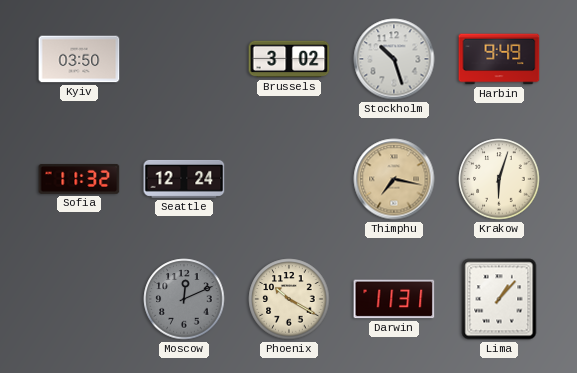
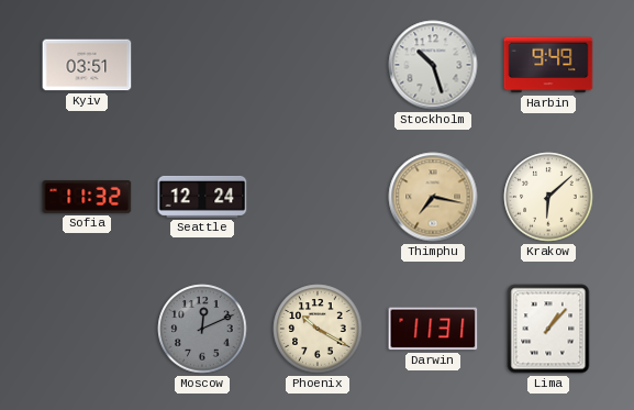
Kyiv: 03:50 -> 03:51 (87, 65)
Brussels: 3:02 -> none (289, 59)
Krakow: 6:03 -> 6:08 (548, 197)
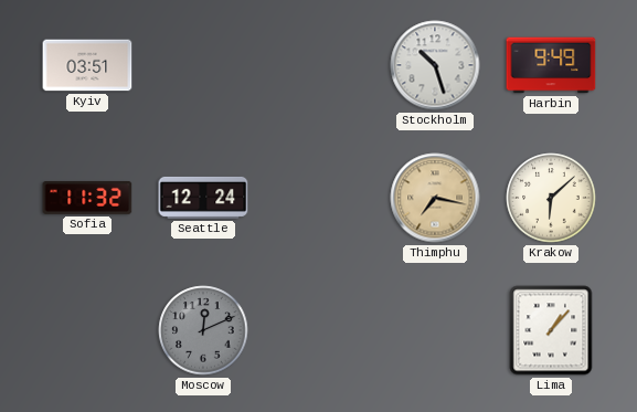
Phoenix: 10:20 -> none (318, 329)
Darwin: 11:31 -> none (433, 329)
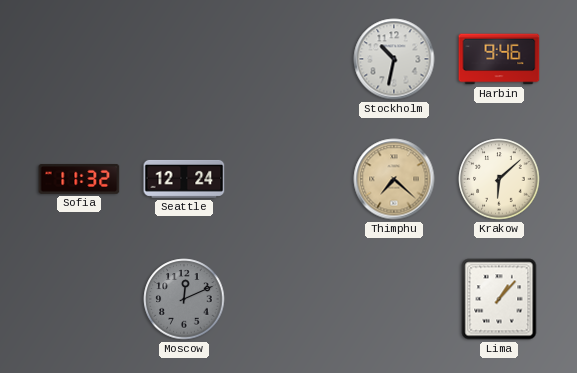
Kyiv: 03:51 -> none (87, 65)
Stockholm: 10:27 -> 10:32 (394, 59)
Harbin: 9:49 -> 9:46 (499, 59)
Thimphu: 7:17 -> 7:22 (394, 179)
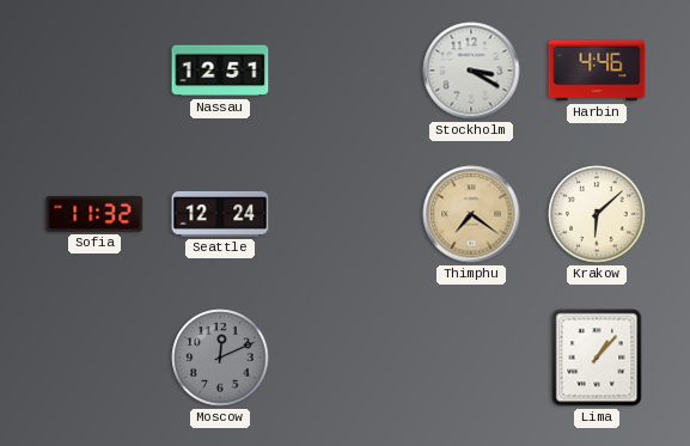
Nassau: none -> 12:51 (220, 71)
Stockholm: 10:32 -> 3:20 (471, 71)
Harbin: 9:46 -> 4:46 (597, 71)
Thimphu: 7:22 -> 7:21 (471, 214)
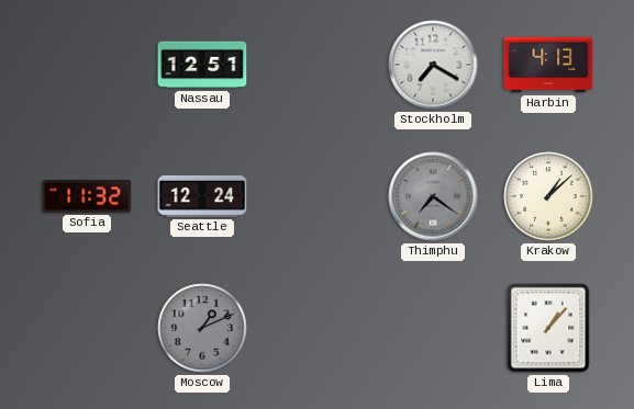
Stockholm: 3:20 -> 7:20 (433, 65)
Harbin: 4:46 -> 4:13 (548, 65)
Thimphu dial: champagne -> grey (433, 196)
Krakow: 6:08 -> 1:08 (548, 196)
Moscow: 12:11 -> 1:11 (202, 328)
